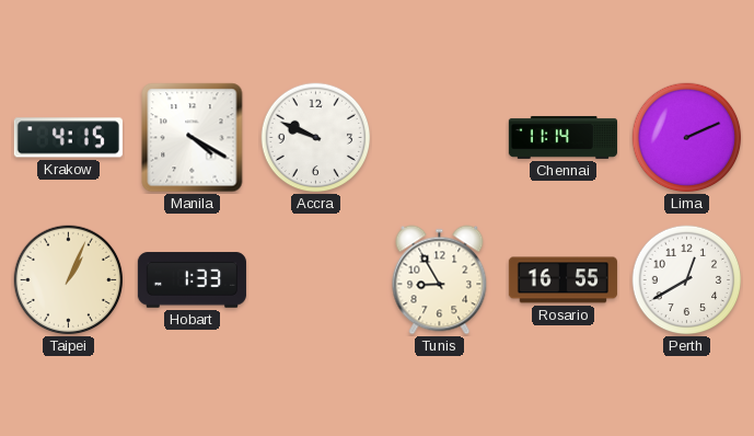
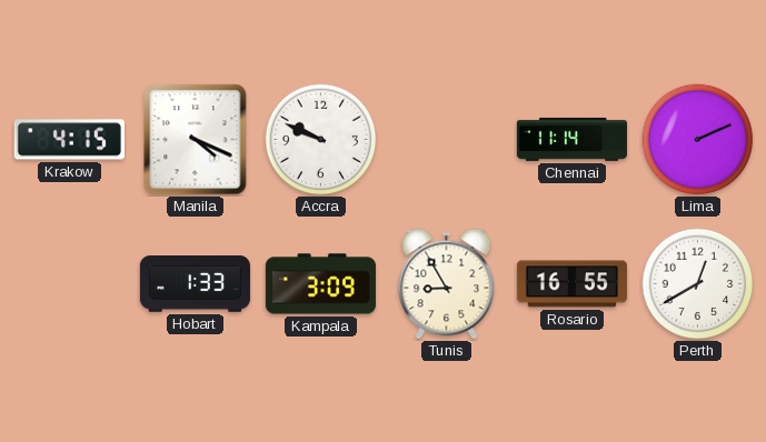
Manila: 4:20 -> 4:19 (196, 140)
Taipei: 1:04 -> none (69, 280)
Kampala: none -> 3:09 (320, 284)
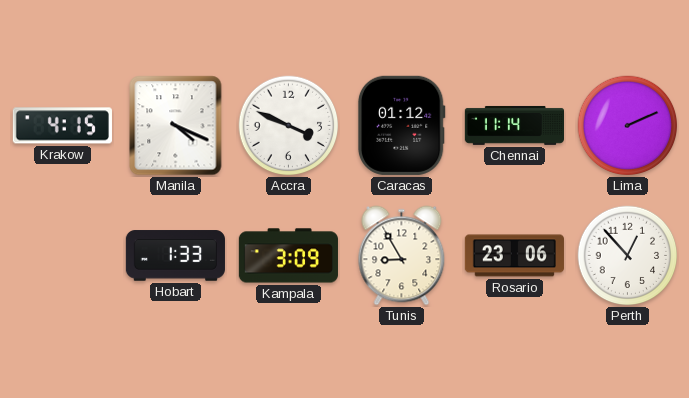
Accra: 9:49 -> 3:49 (289, 126)
Caracas: none -> 01:12 (401, 125)
Rosario: 16:55 -> 23:06 (514, 256)
Perth: 12:40 -> 12:53 (628, 256)
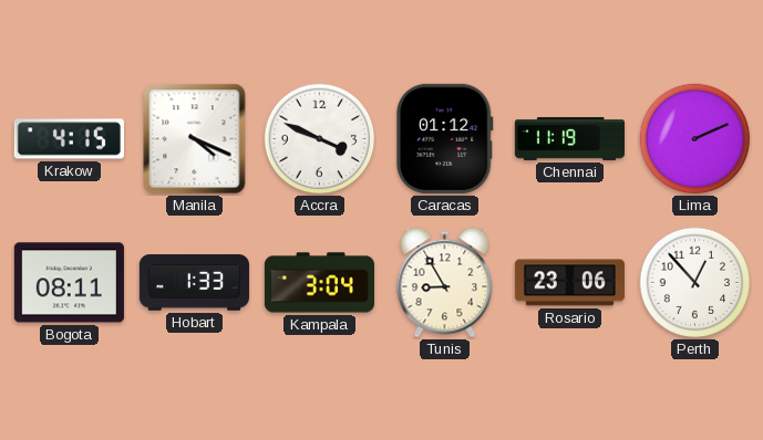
Chennai: 11:14 -> 11:19 (569, 138)
Bogota: none -> 08:11 (69, 283)
Kampala: 3:09 -> 3:04 (319, 283)
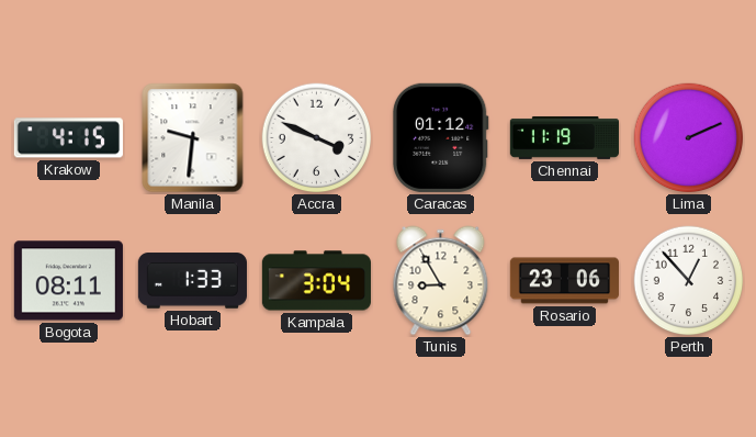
Manila: 4:19 -> 9:31 (193, 138)
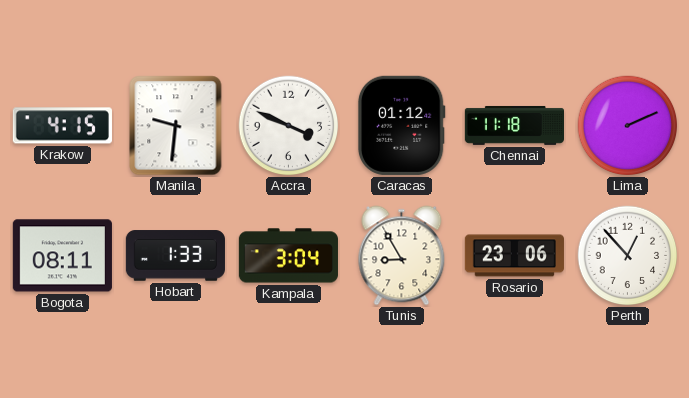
Chennai: 11:19 -> 11:18 (514, 125)
